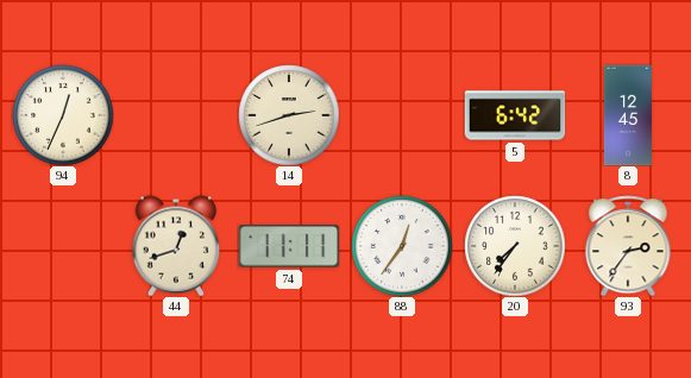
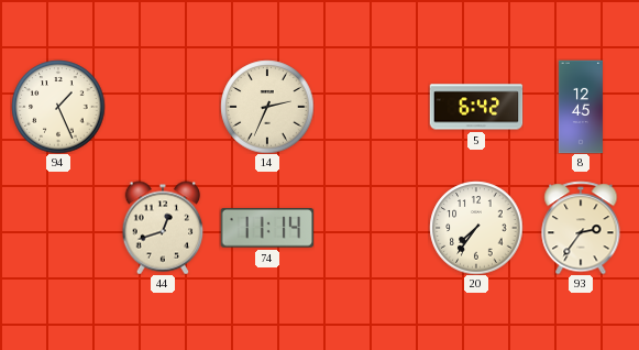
94: 12:34 -> 1:26 (58, 107)
14: 2:42 -> 2:34 (267, 107)
74: 11:11 -> 11:14 (267, 228)
88: 12:36 -> none (402, 246)
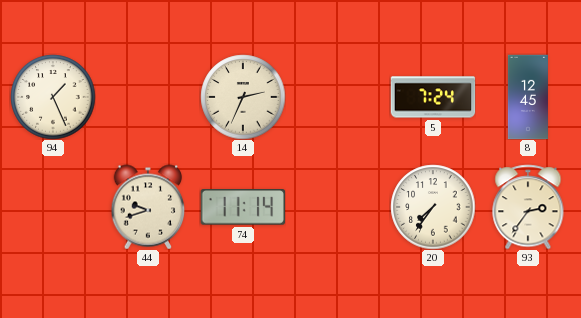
5: 6:42 -> 7:24 (433, 97)
44: 12:42 -> 9:42 (148, 207)
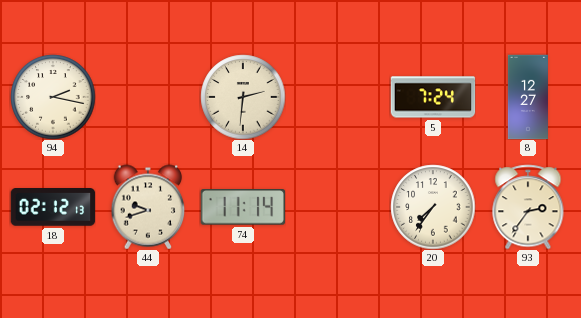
94: 1:26 -> 2:17 (53, 97)
14: 2:34 -> 2:31 (243, 97)
8: 12:45 -> 12:27 (528, 97)
18: none -> 02:12 (53, 208)
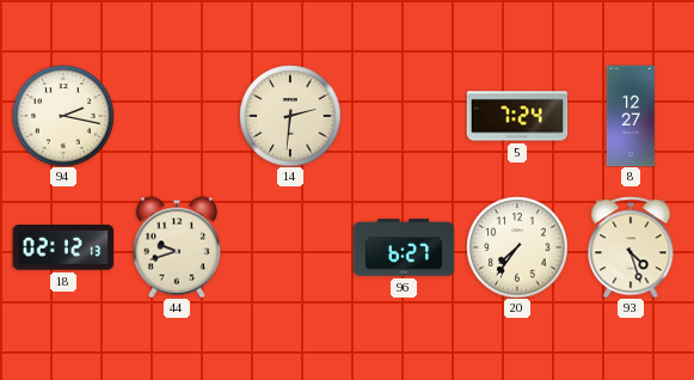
74: 11:14 -> none (243, 207)
96: none -> 6:27 (404, 247)
93: 2:36 -> 4:27 (631, 247)
